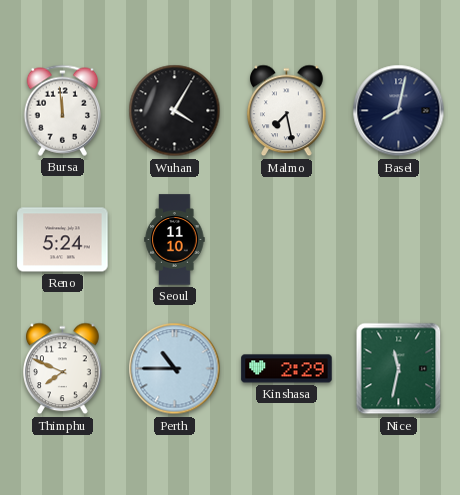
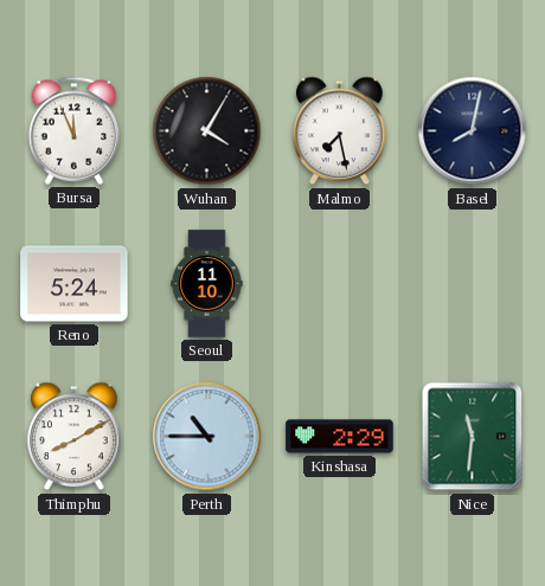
Bursa: 11:59 -> 11:56 (73, 130)
Thimphu: 7:49 -> 8:10 (75, 437)
Nice: 11:32 -> 11:31 (473, 437)
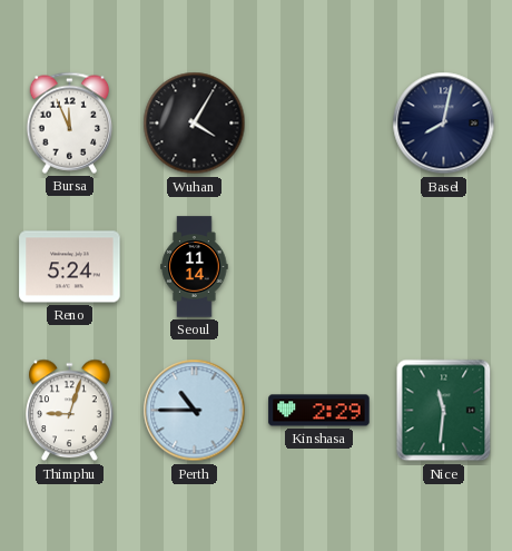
Malmo: 7:28 -> none (340, 131)
Seoul: 11:10 -> 11:14 (195, 267)
Thimphu: 8:10 -> 9:03 (70, 411)
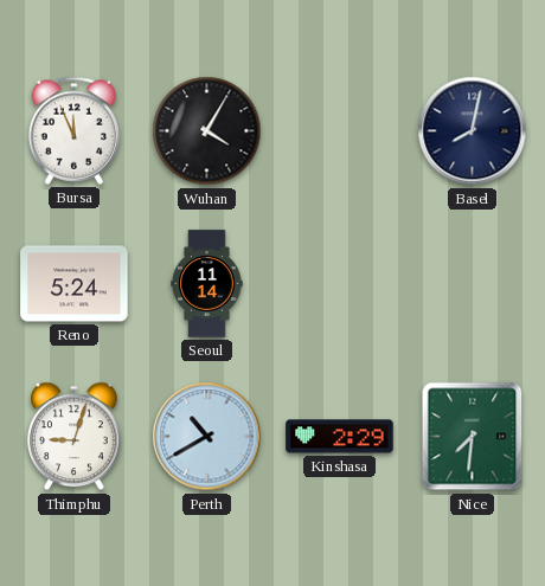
Perth: 10:45 -> 10:40 (207, 437)
Nice: 11:31 -> 7:31 (473, 437)
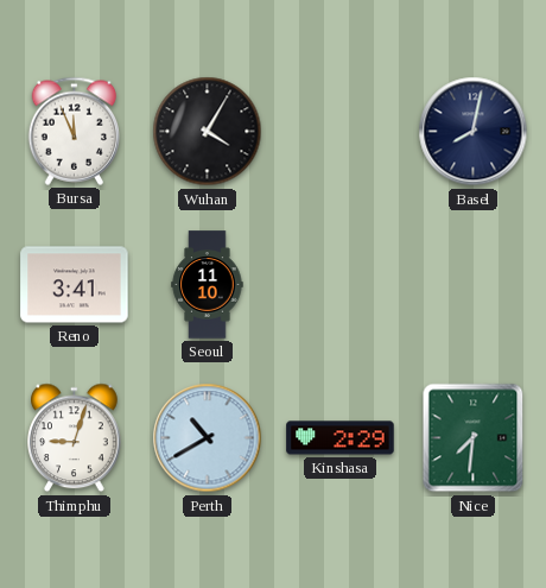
Reno: 5:24 -> 3:41 (75, 285)
Seoul: 11:14 -> 11:10 (208, 285)
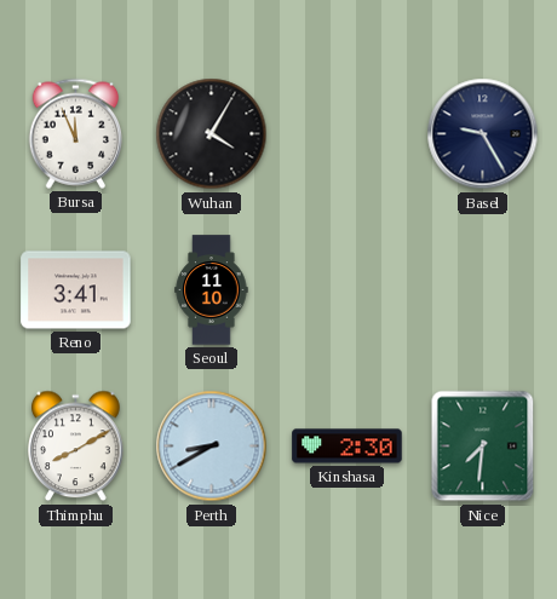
Basel: 8:02 -> 9:25 (483, 134)
Thimphu: 9:03 -> 8:10 (76, 447)
Perth: 10:40 -> 8:40 (212, 447)
Kinshasa: 2:29 -> 2:30 (348, 447)
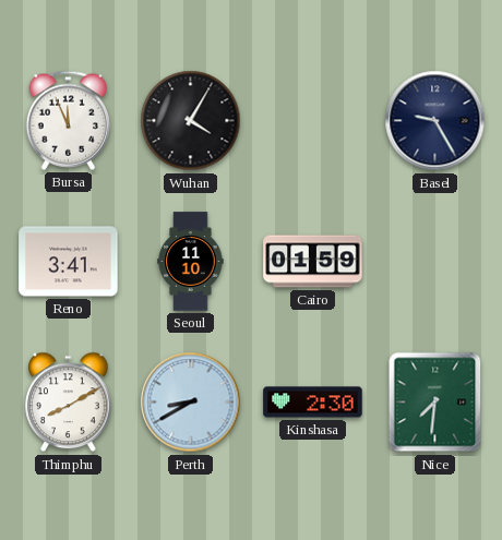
Cairo: none -> 01:59 (313, 262)
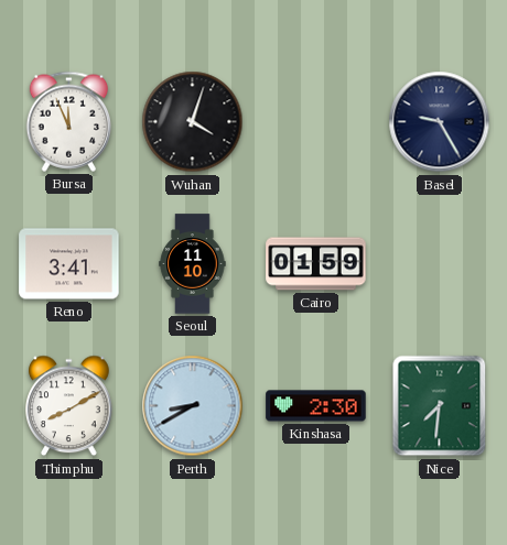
Wuhan: 4:05 -> 4:03 (193, 122)
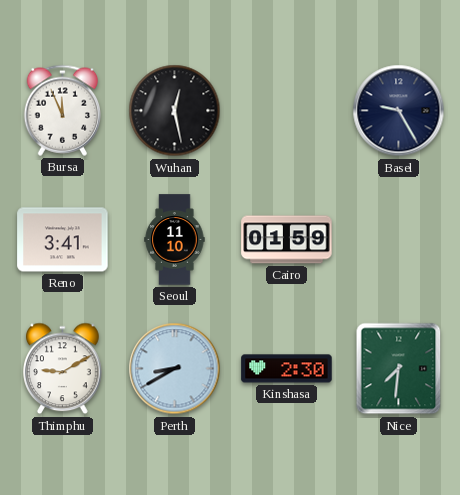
Wuhan: 4:03 -> 12:28 (175, 111)
Thimphu: 8:10 -> 9:10 (63, 369)
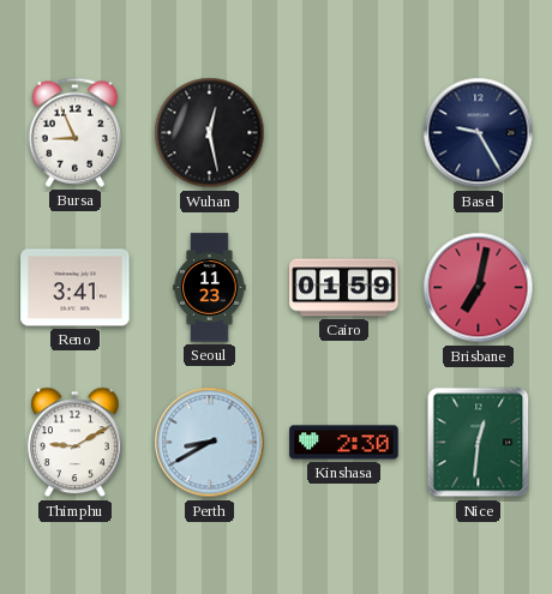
Bursa: 11:56 -> 8:56 (74, 132)
Seoul: 11:10 -> 11:23 (210, 288)
Brisbane: none -> 7:02 (479, 288)
Nice: 7:31 -> 12:31 (479, 443)
